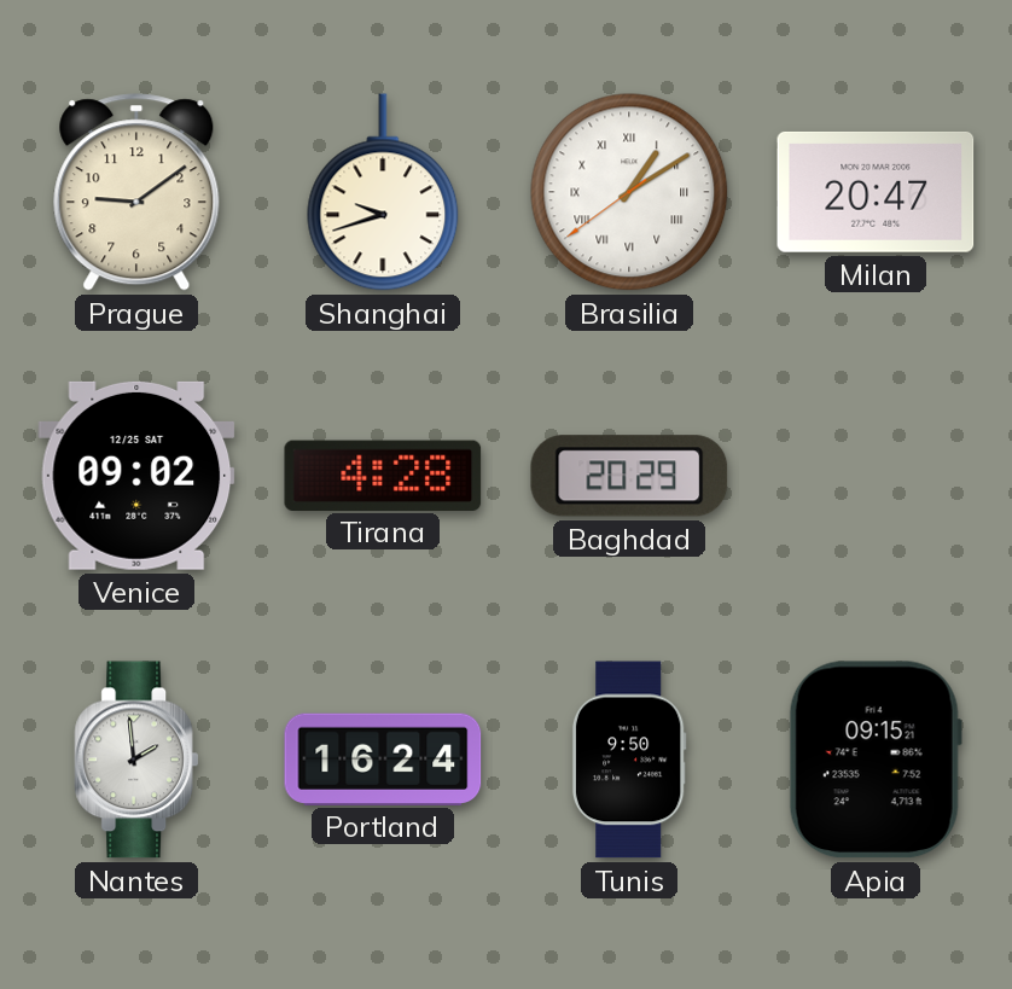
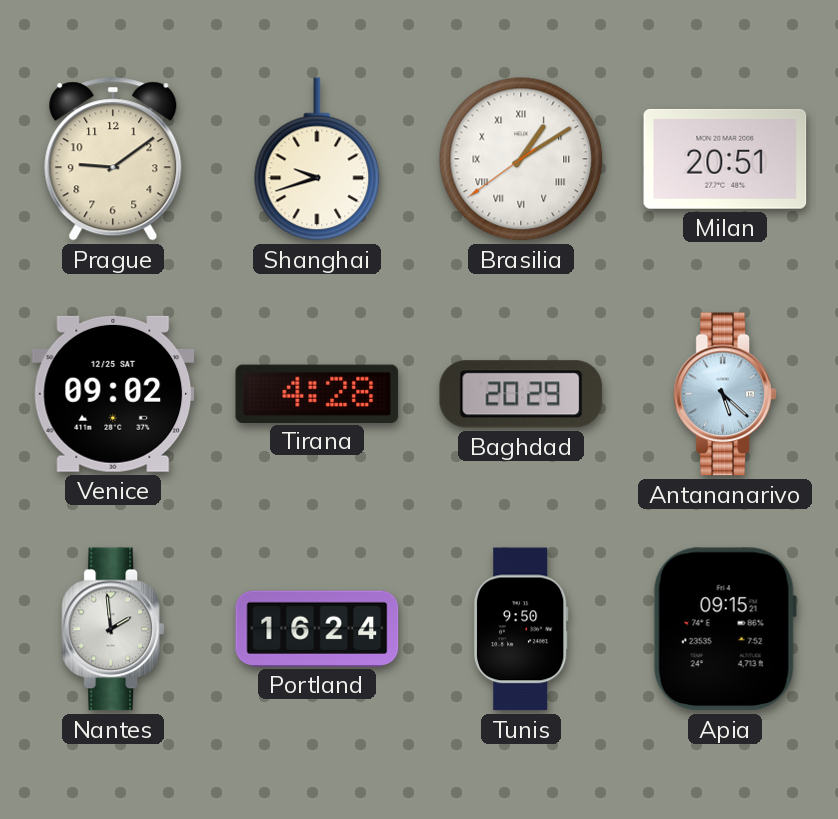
Milan: 20:47 -> 20:51 (725, 159)
Antananarivo: none -> 5:22 (724, 394)
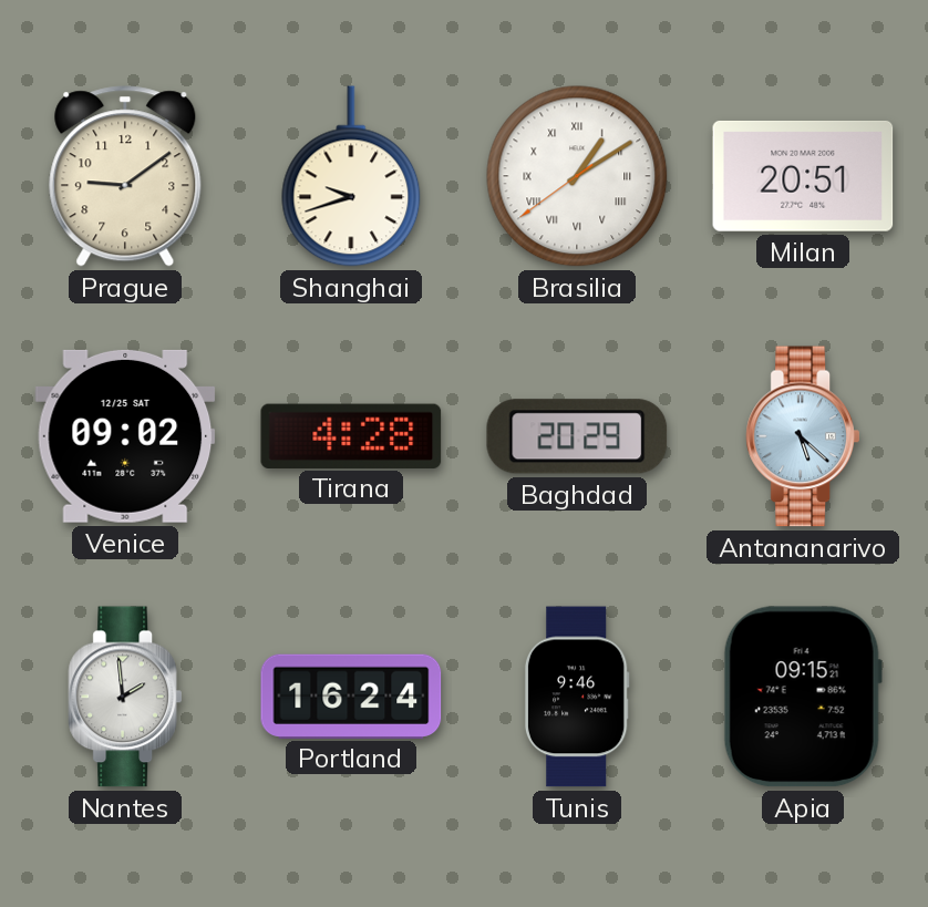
Tunis: 9:50 -> 9:46 (577, 697)
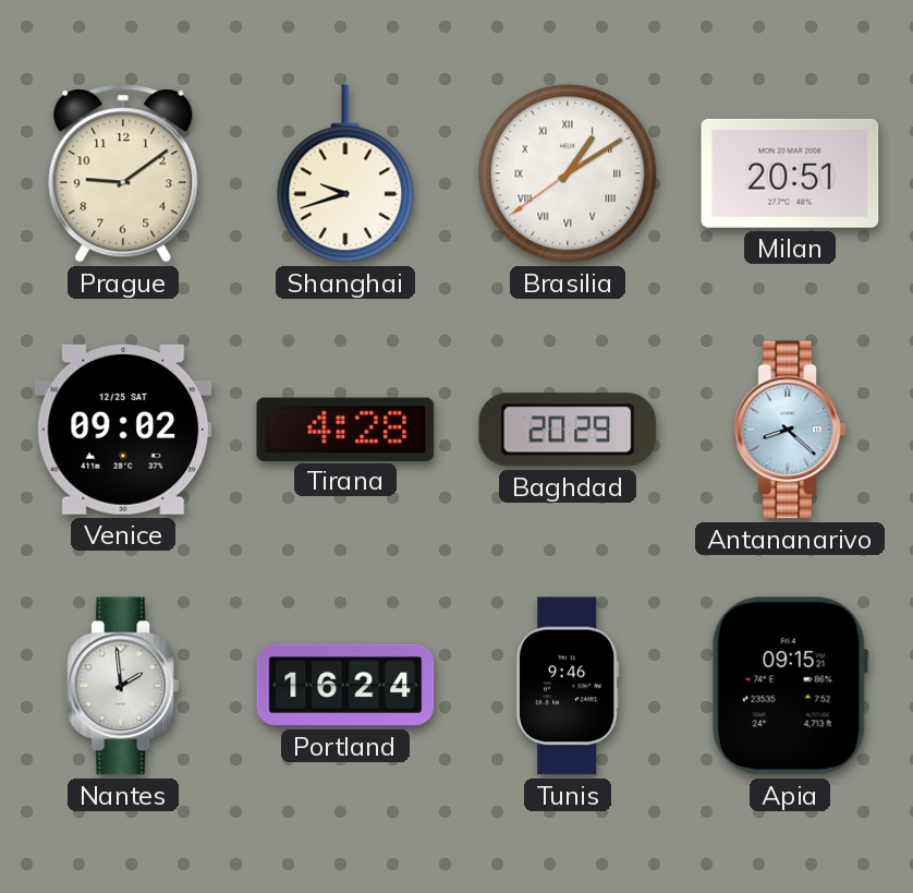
Antananarivo: 5:22 -> 8:22 (789, 430)
